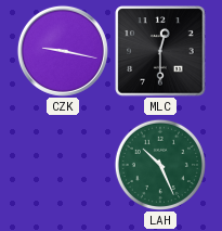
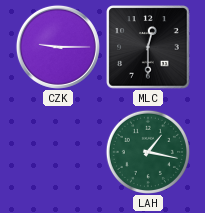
CZK: 9:17 -> 9:15 (58, 47)
LAH: 10:26 -> 1:17 (148, 152)
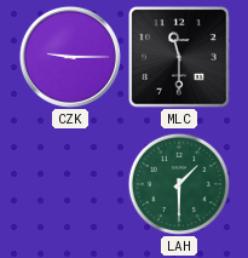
MLC: 12:30 -> 11:30 (179, 57)
LAH: 1:17 -> 1:30 (179, 184)
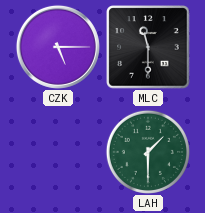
CZK: 9:15 -> 5:15 (58, 47)
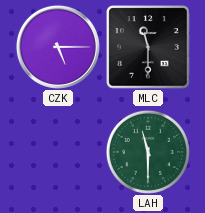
LAH: 1:30 -> 11:30 (148, 152)
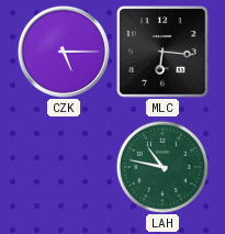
MLC: 11:30 -> 6:16 (162, 52)
LAH: 11:30 -> 10:47 (162, 167)
